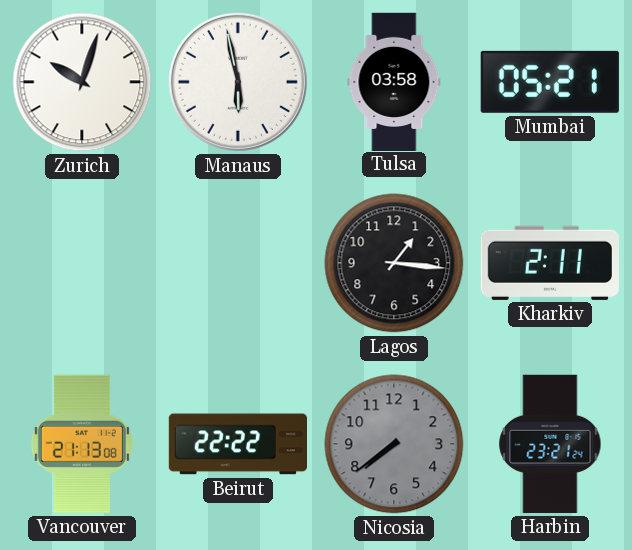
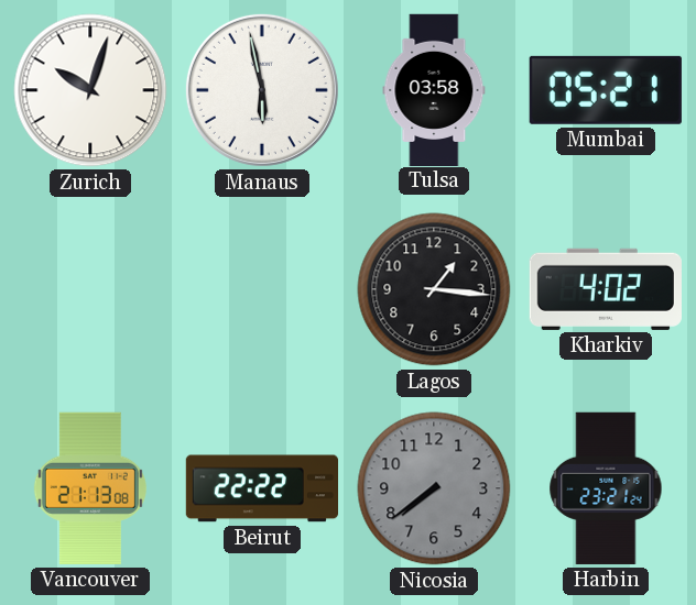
Kharkiv: 2:11 -> 4:02 (606, 289)
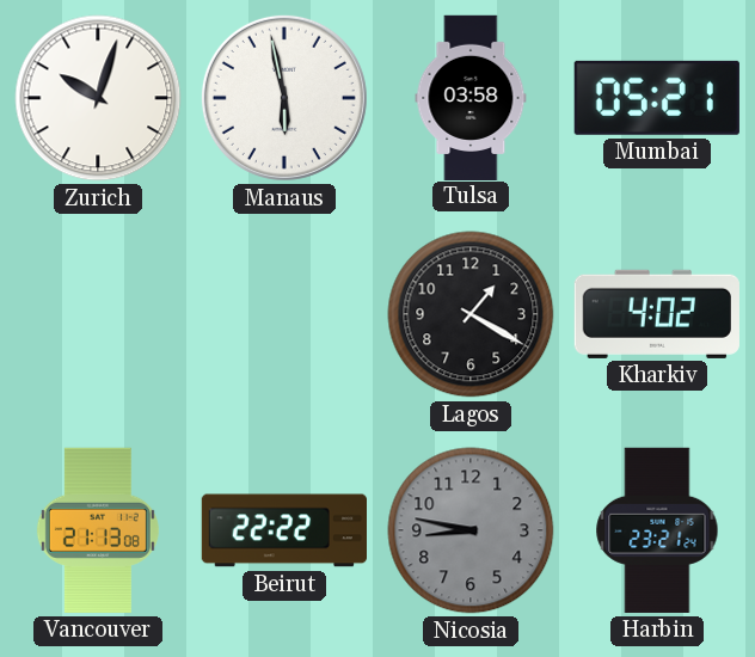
Lagos: 1:16 -> 1:20 (471, 314)
Nicosia: 7:39 -> 8:47 (471, 530)
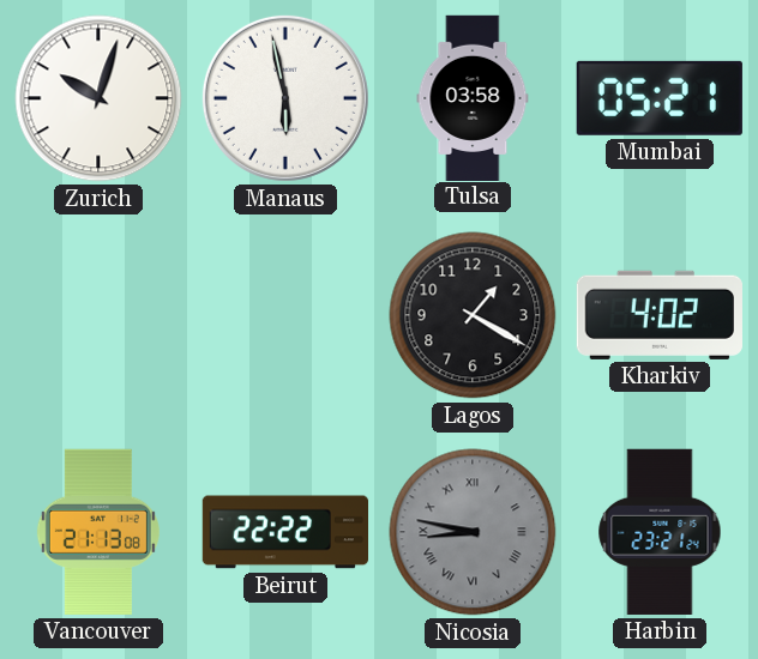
Nicosia numerals: Arabic -> Roman (473, 532)
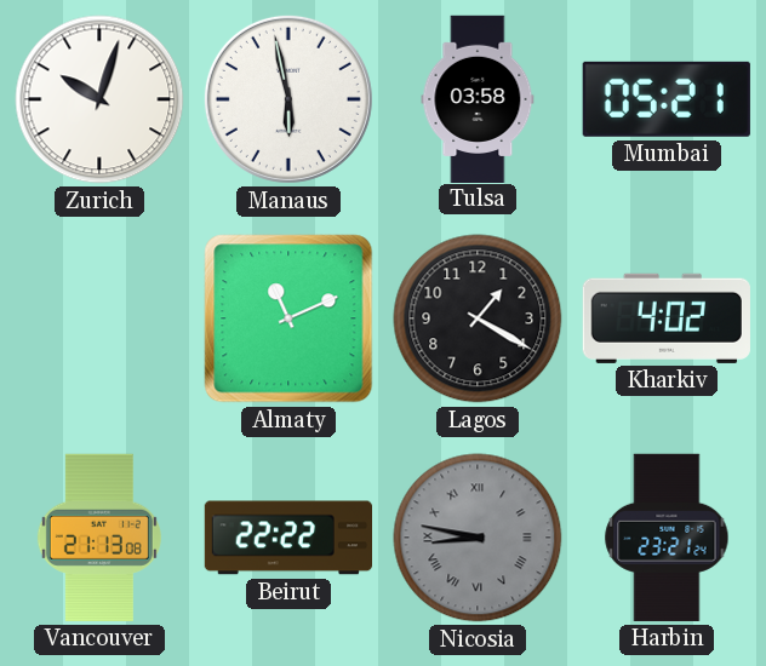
Almaty: none -> 11:11 (288, 318)
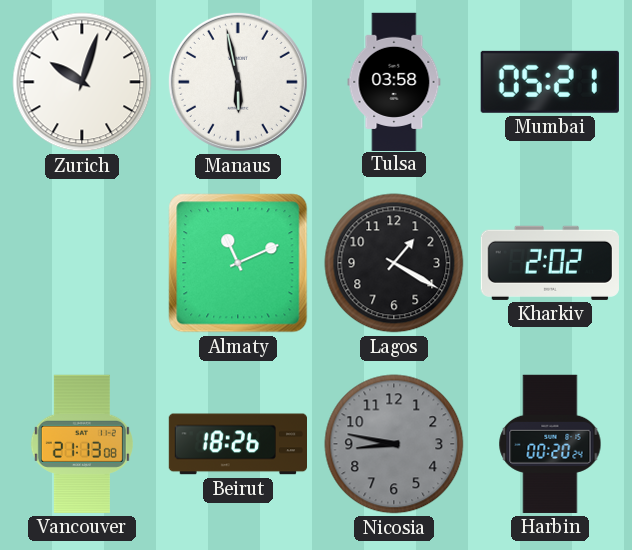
Kharkiv: 4:02 -> 2:02 (550, 263)
Beirut: 22:22 -> 18:26 (237, 444)
Nicosia numerals: Roman -> Arabic (394, 444)
Harbin: 23:21 -> 00:20 (550, 444)
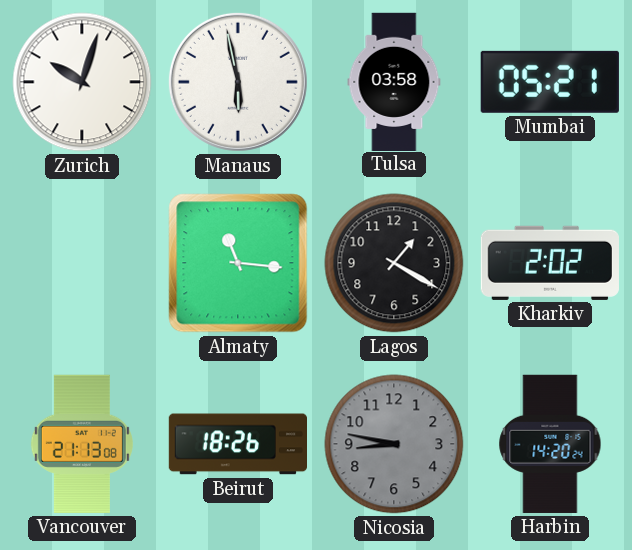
Almaty: 11:11 -> 11:16 (238, 263)
Harbin: 00:20 -> 14:20 (550, 444)
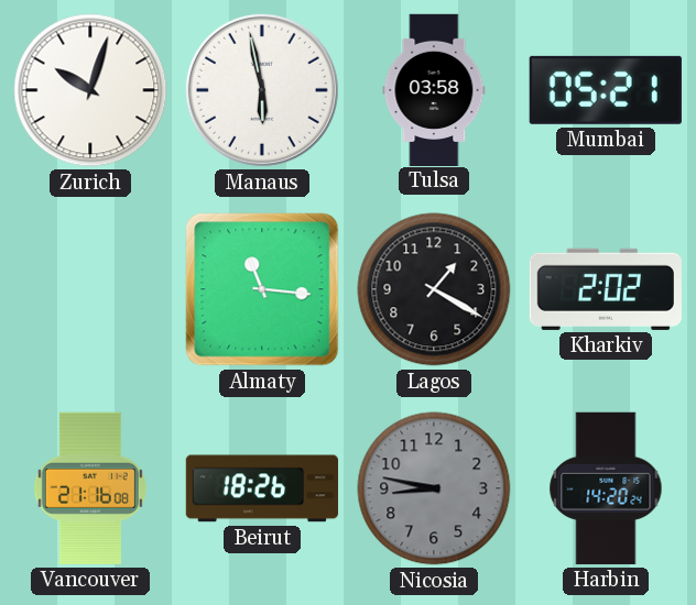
Vancouver: 21:13 -> 21:16 (90, 488)
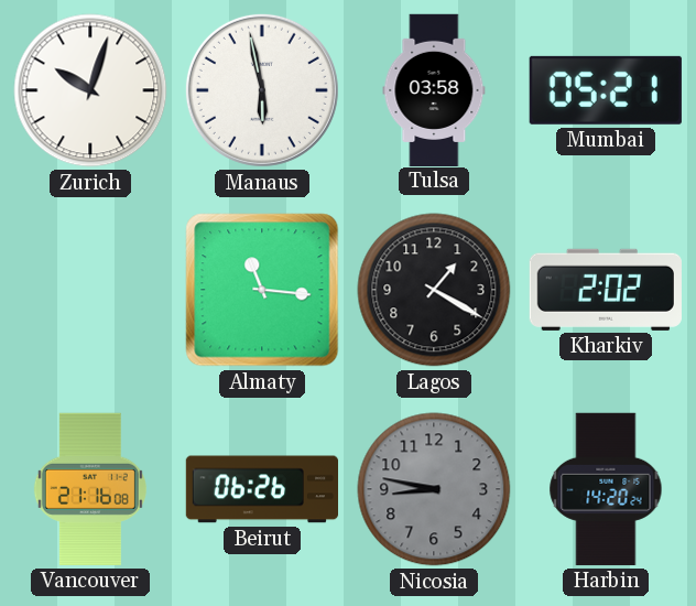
Beirut: 18:26 -> 06:26 (261, 489)
